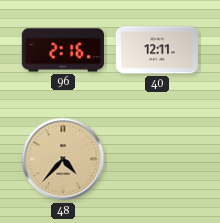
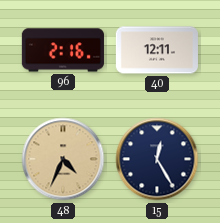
48: 4:37 -> 4:34 (63, 159)
15: none -> 12:25 (157, 159)
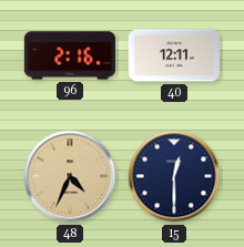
15: 12:25 -> 12:30 (174, 176)
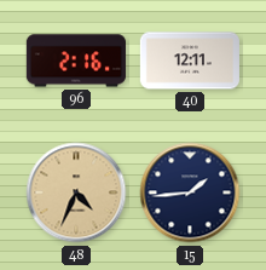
15: 12:30 -> 1:44 (190, 193)
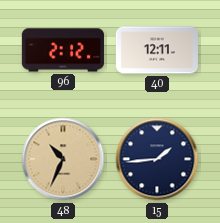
96: 2:16 -> 2:12 (63, 50)
48: 4:34 -> 10:34 (63, 159)
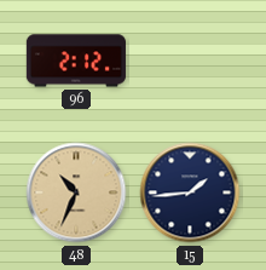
40: 12:11 -> none (157, 50)
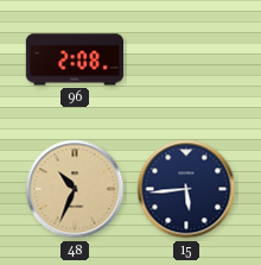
96: 2:12 -> 2:08 (75, 59)
15: 1:44 -> 5:44 (186, 189)
